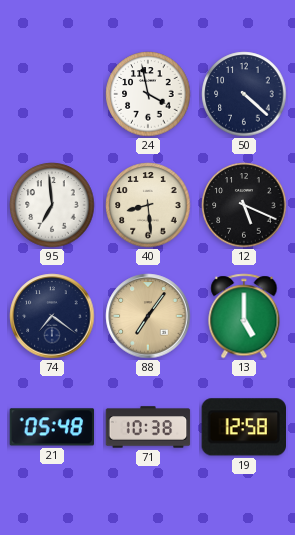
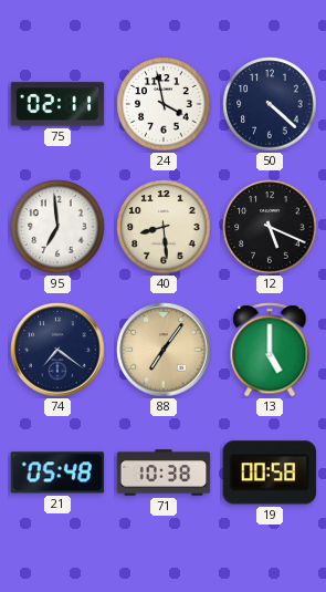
75: none -> 02:11 (57, 104)
19: 12:58 -> 00:58 (269, 472)
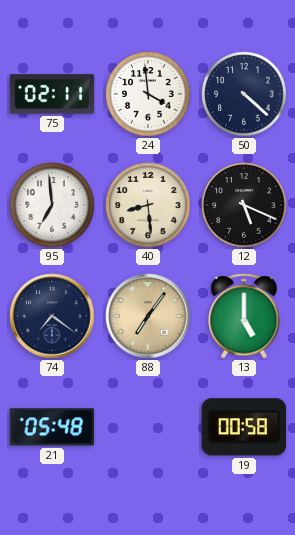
24: 3:58 -> 3:59 (148, 94)
71: 10:38 -> none (164, 472)
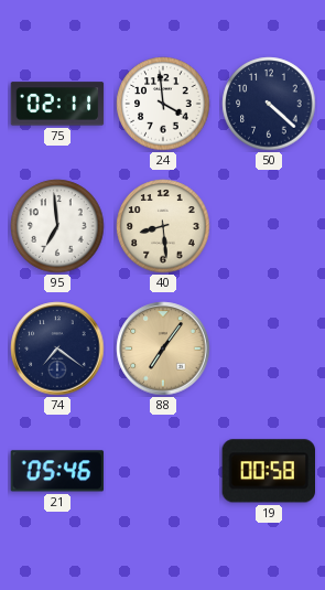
12: 5:19 -> none (244, 205)
13: 5:00 -> none (244, 316)
21: 05:48 -> 05:46 (57, 471)
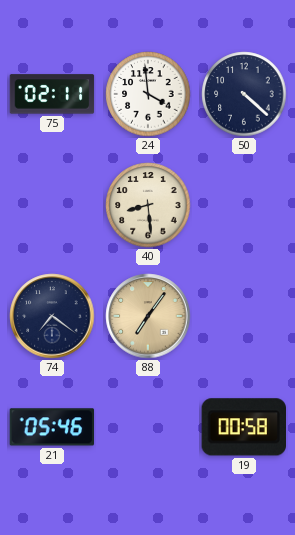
95: 6:59 -> none (57, 226)
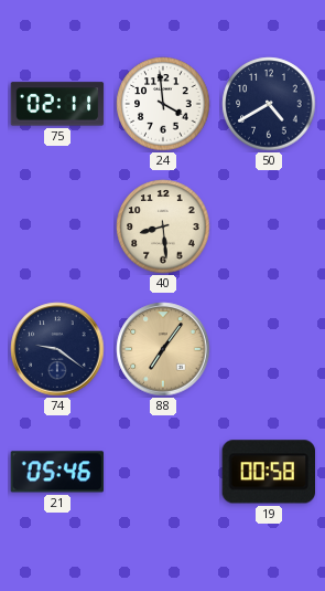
50: 4:22 -> 4:40 (269, 104)
74: 7:21 -> 9:21 (57, 349)
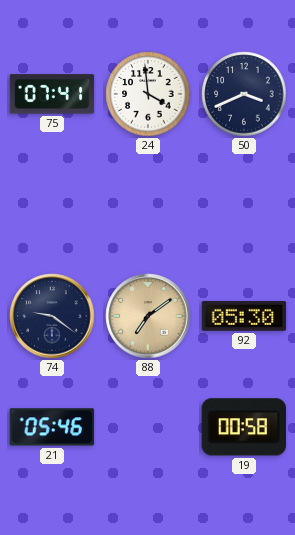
75: 02:11 -> 07:41 (52, 94)
50: 4:40 -> 3:41 (244, 94)
40: 8:29 -> none (163, 226)
88: 7:06 -> 7:09 (148, 316)
92: none -> 05:30 (244, 317)
